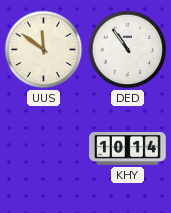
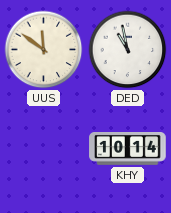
DED: 10:54 -> 10:58 (128, 50)
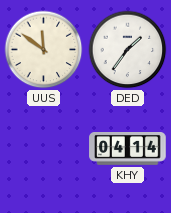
DED: 10:58 -> 1:36 (128, 50)
KHY: 10:14 -> 04:14 (128, 149)
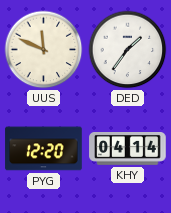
UUS: 11:51 -> 11:49 (44, 50)
PYG: none -> 12:20 (44, 149)
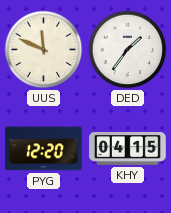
KHY: 04:14 -> 04:15 (128, 149)
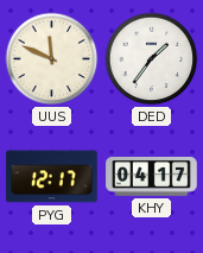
PYG: 12:20 -> 12:17 (52, 177)
KHY: 04:15 -> 04:17 (152, 177)
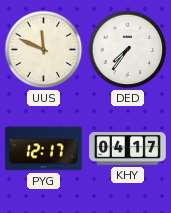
DED: 1:36 -> 7:36 (128, 50)
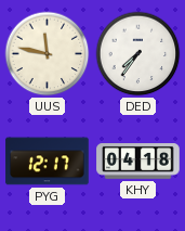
UUS: 11:49 -> 11:47 (48, 54)
KHY: 04:17 -> 04:18 (138, 162)
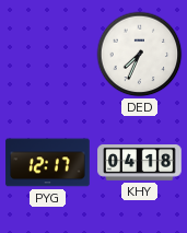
UUS: 11:47 -> none (48, 54)
DED: 7:36 -> 7:34 (140, 55)
